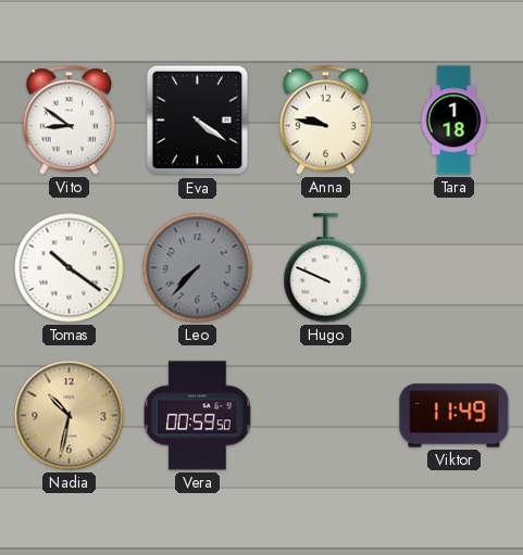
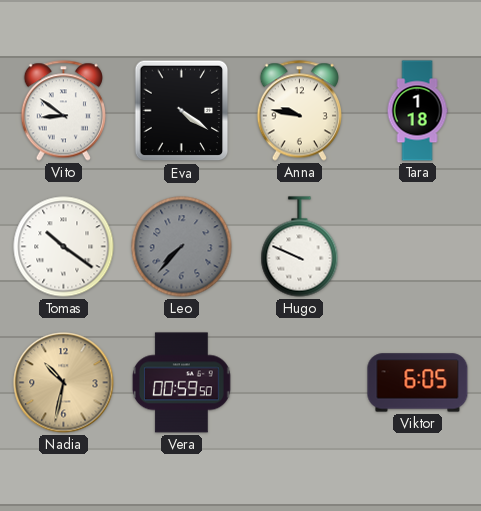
Viktor: 11:49 -> 6:05 (418, 383)
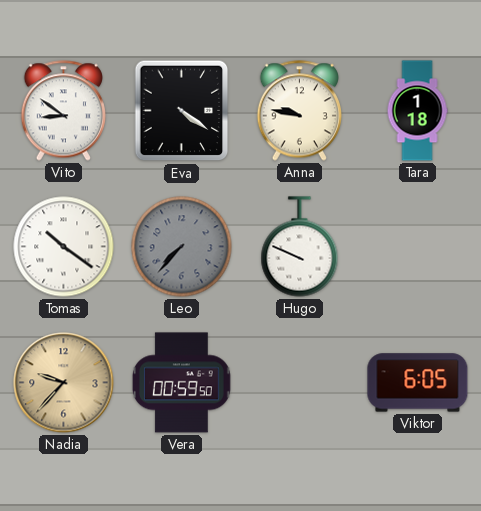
Nadia: 10:32 -> 9:37 (64, 383)
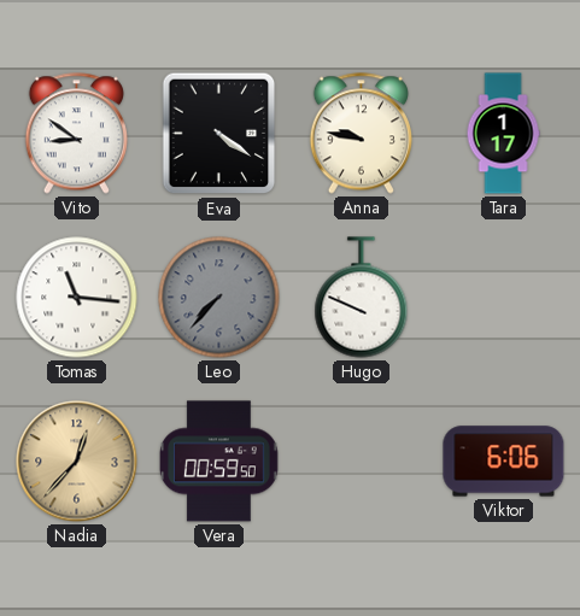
Tara: 1:18 -> 1:17 (503, 134)
Tomas: 10:21 -> 11:16 (77, 298)
Nadia: 9:37 -> 12:37 (77, 462)
Viktor: 6:05 -> 6:06 (504, 462)
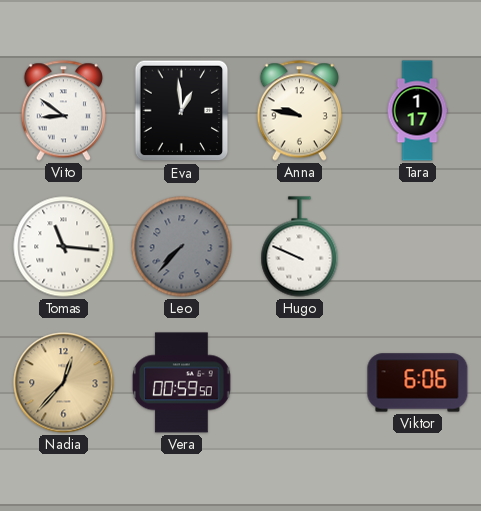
Eva: 4:21 -> 12:59 (182, 111)
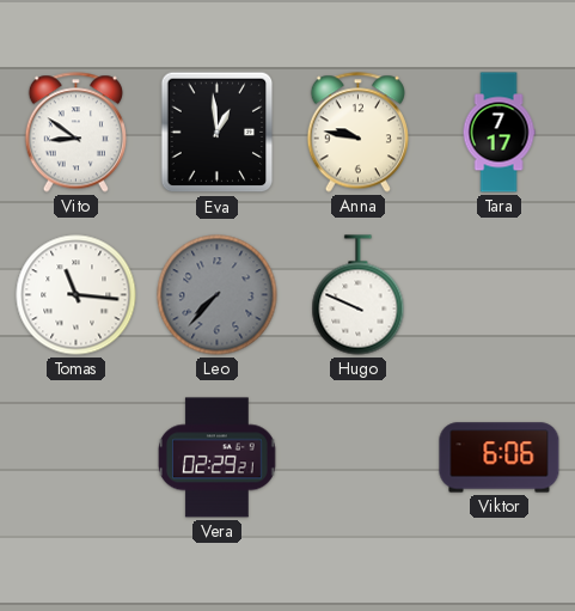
Tara: 1:17 -> 7:17 (498, 133)
Nadia: 12:37 -> none (64, 383)
Vera: 00:59 -> 02:29 (216, 458)
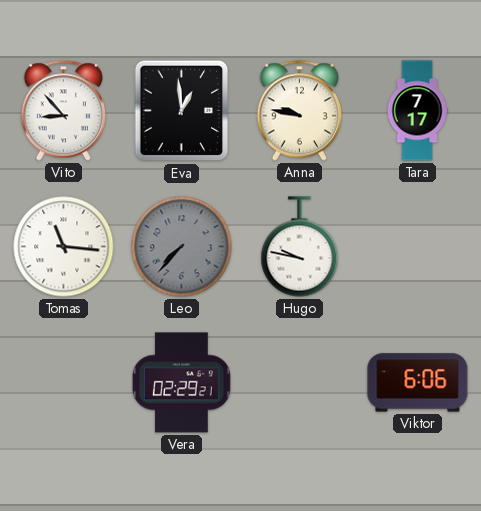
Vito: 8:51 -> 8:53 (63, 111)
Hugo: 9:49 -> 9:47 (300, 247)
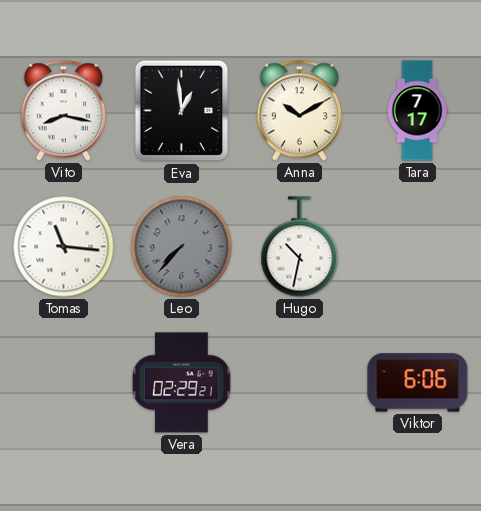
Vito: 8:53 -> 8:17 (63, 111)
Anna: 9:47 -> 10:10 (299, 111)
Hugo: 9:47 -> 10:32 (300, 247)
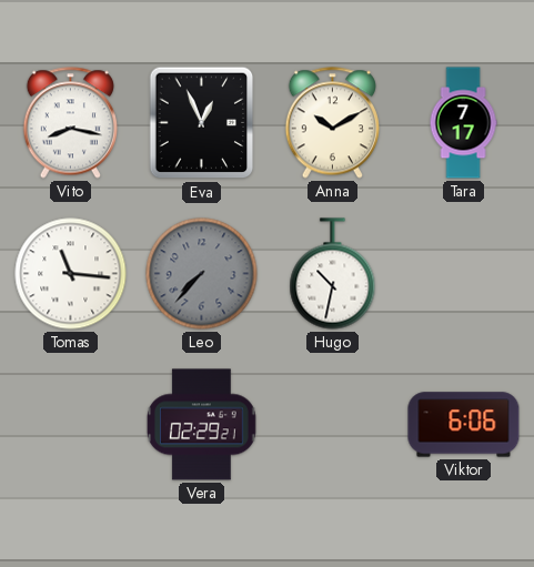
Eva: 12:59 -> 12:56 (202, 123)
